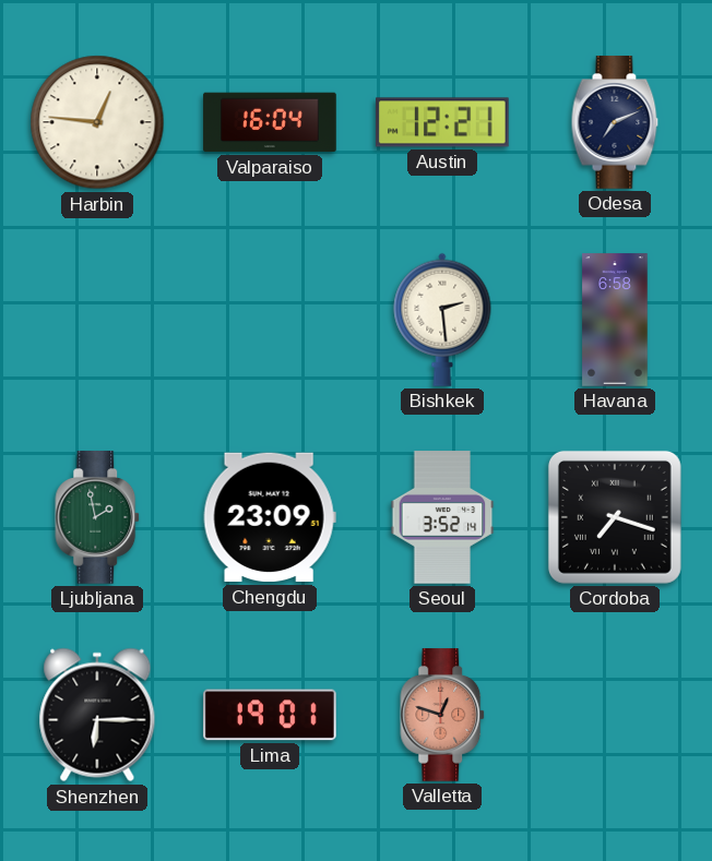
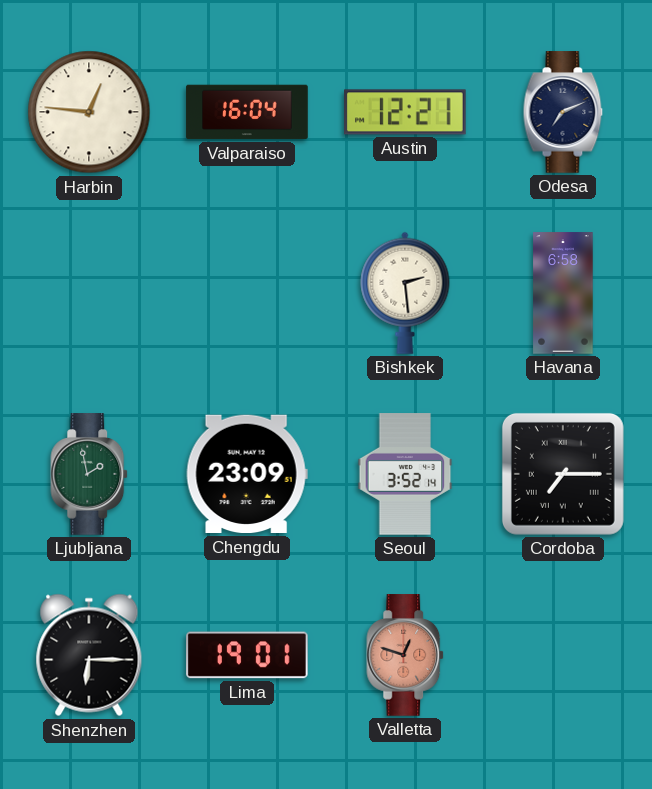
Cordoba: 7:18 -> 7:15 (563, 474)
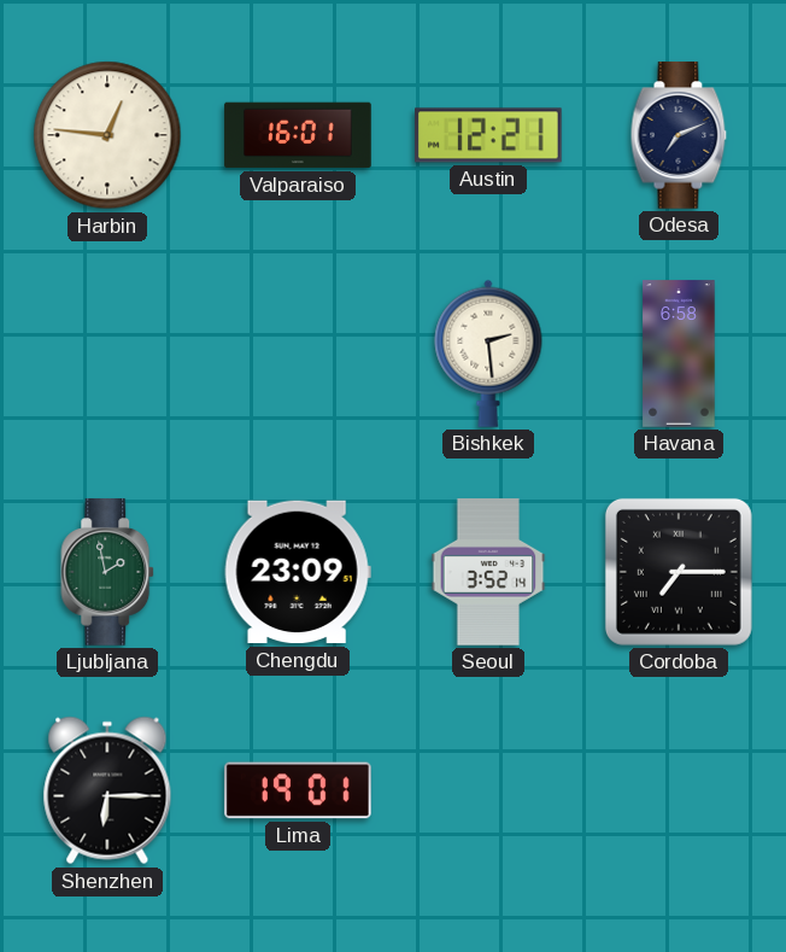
Valparaiso: 16:04 -> 16:01 (298, 135)
Valletta: 12:48 -> none (406, 655)
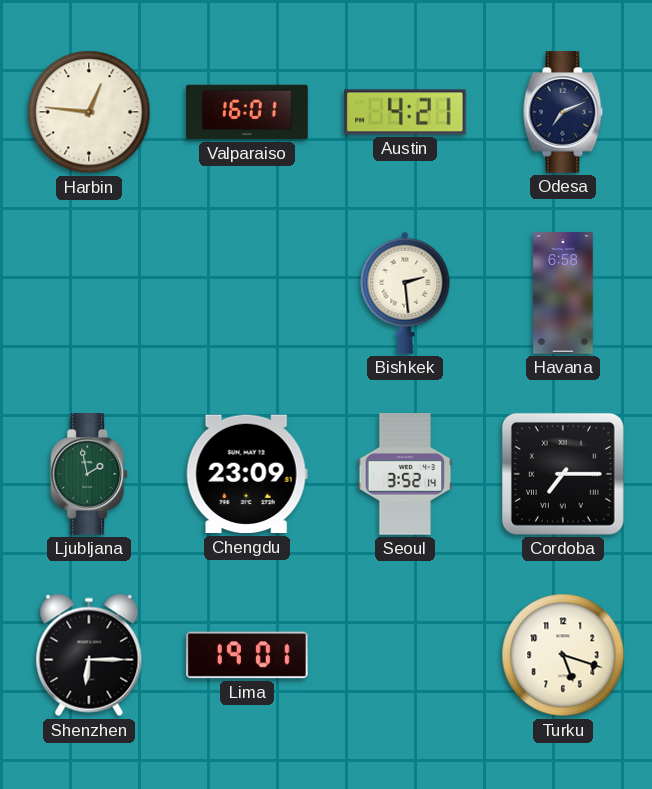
Austin: 12:21 -> 4:21 (405, 112)
Turku: none -> 5:18 (563, 655)
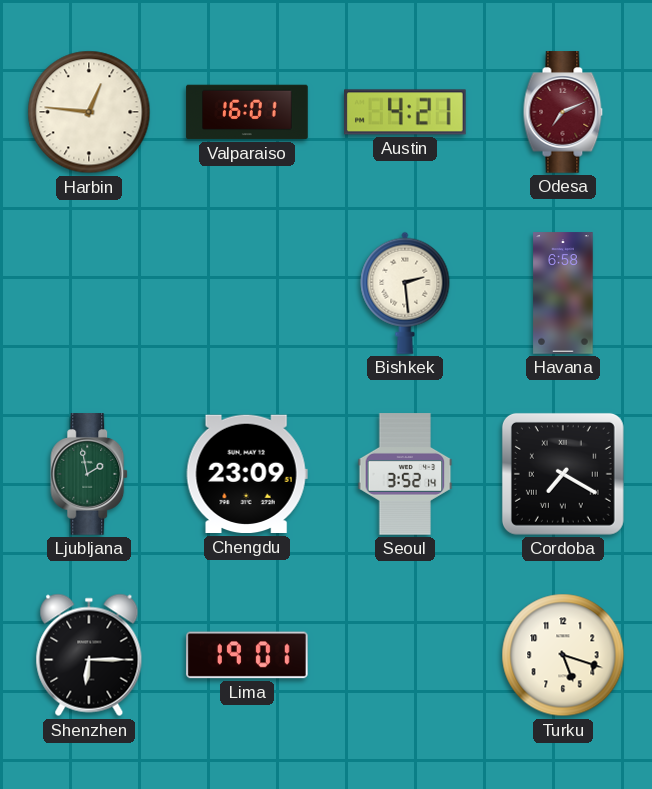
Odesa dial: navy -> burgundy (563, 112)
Cordoba: 7:15 -> 7:20 (563, 474)
